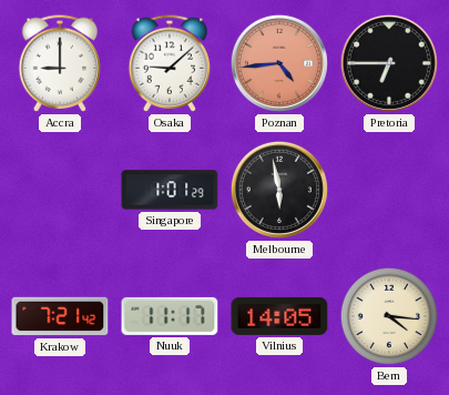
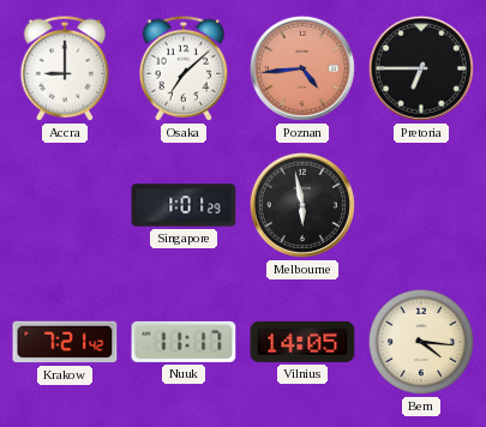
Osaka: 9:08 -> 7:08 (184, 68)
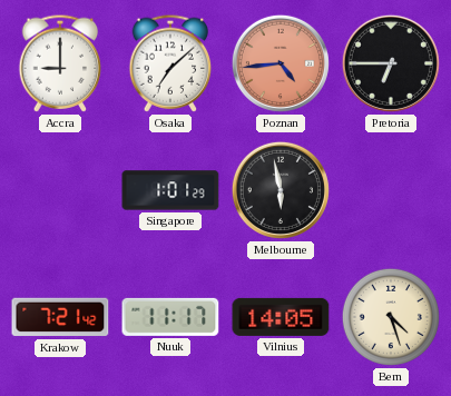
Bern: 4:16 -> 4:27 (391, 317)
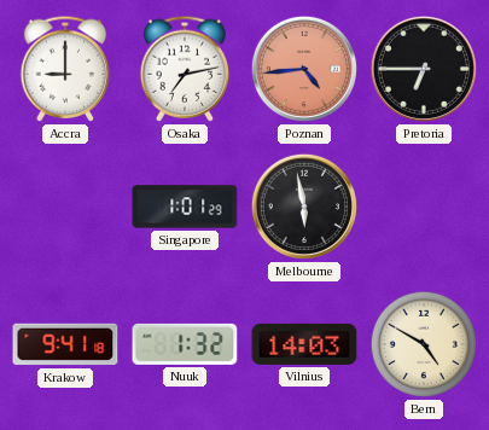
Osaka: 7:08 -> 7:13 (185, 69)
Krakow: 7:21 -> 9:41 (65, 344)
Nuuk: 11:17 -> 1:32 (185, 344)
Vilnius: 14:05 -> 14:03 (304, 344)
Bern: 4:27 -> 4:50 (424, 344)
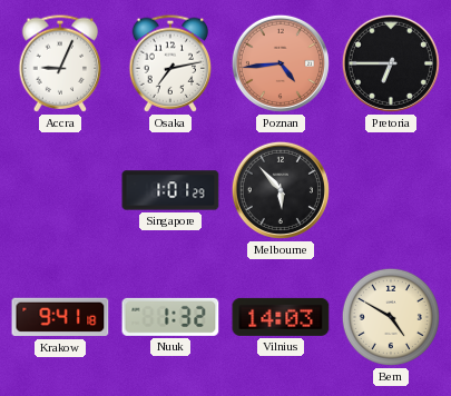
Accra: 9:00 -> 9:04 (60, 63)
Melbourne: 5:58 -> 5:53 (281, 190)
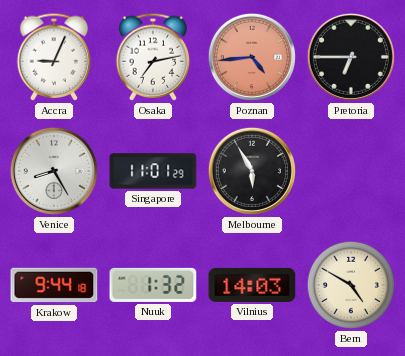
Venice: none -> 8:25 (54, 171)
Singapore: 1:01 -> 11:01 (153, 171)
Melbourne: 5:53 -> 5:55 (252, 171)
Krakow: 9:41 -> 9:44 (54, 285)
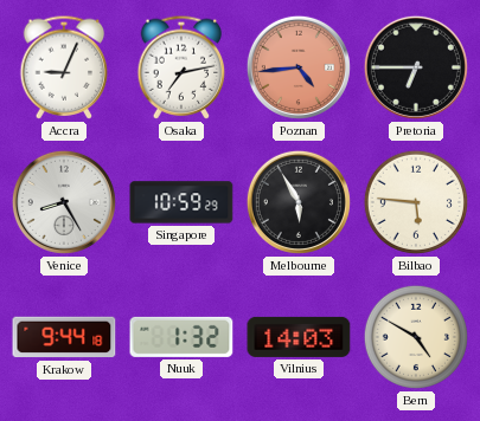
Singapore: 11:01 -> 10:59 (181, 202)
Bilbao: none -> 5:46 (416, 202)
